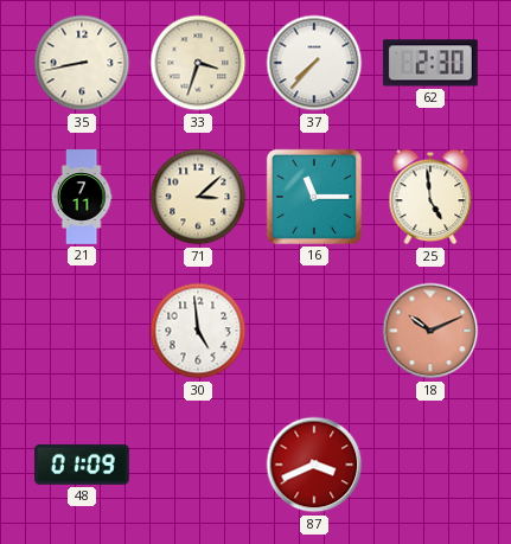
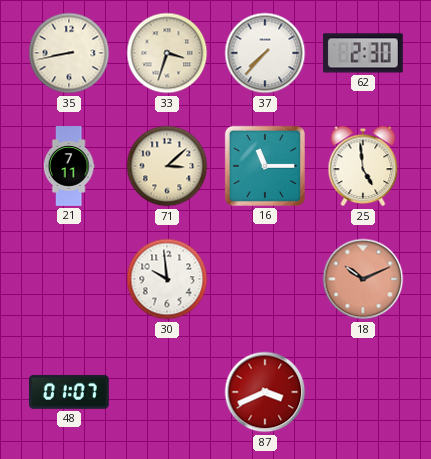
30: 4:59 -> 9:59 (167, 279)
48: 01:09 -> 01:07 (69, 392)
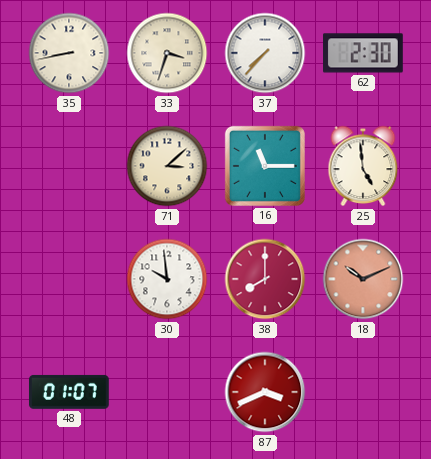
21: 7:11 -> none (69, 166)
38: none -> 8:00 (265, 279)
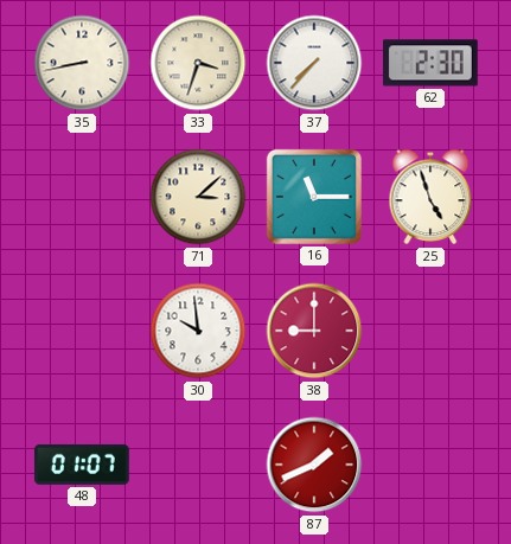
25: 4:59 -> 4:57 (430, 197)
38: 8:00 -> 9:00 (314, 331)
18: 10:11 -> none (363, 279)
87: 3:41 -> 1:41 (314, 465)
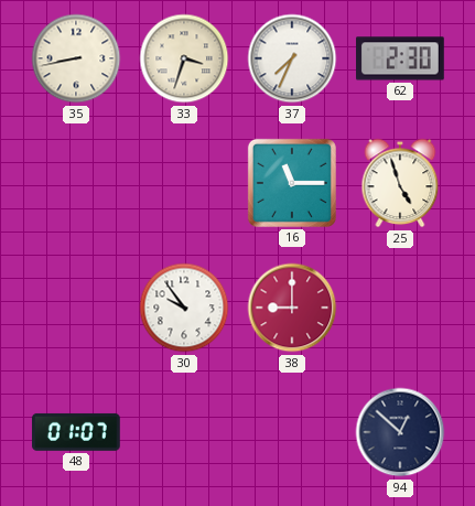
37: 7:37 -> 7:34 (292, 58)
71: 3:08 -> none (198, 197)
30: 9:59 -> 9:54 (184, 308)
87: 1:41 -> none (314, 465)
94: none -> 12:52 (400, 432)
